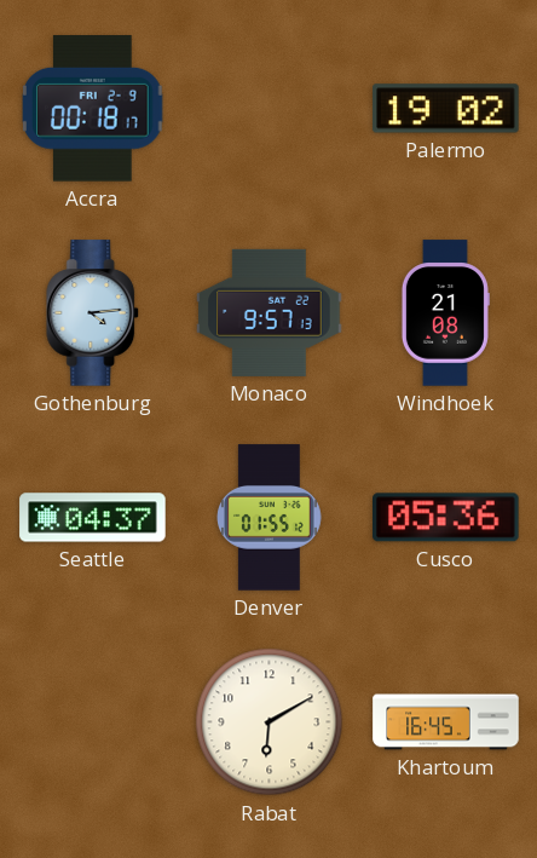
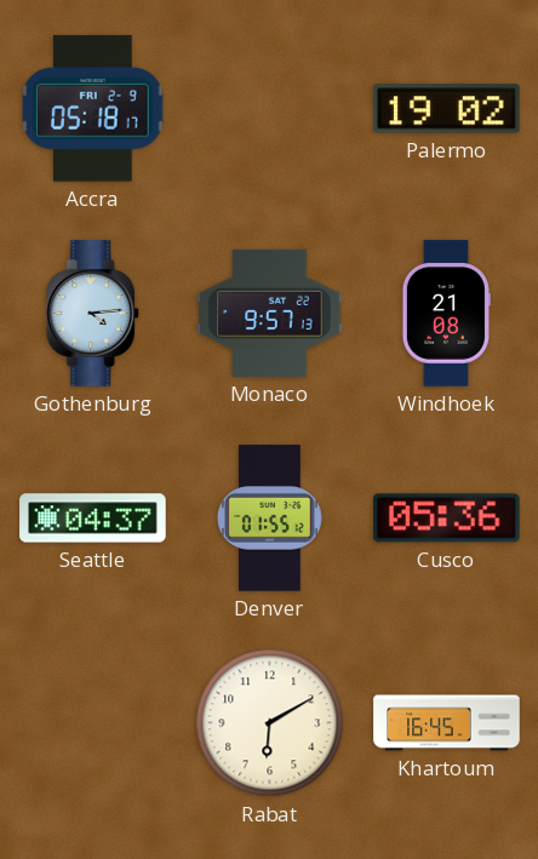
Accra: 00:18 -> 05:18 (93, 109)
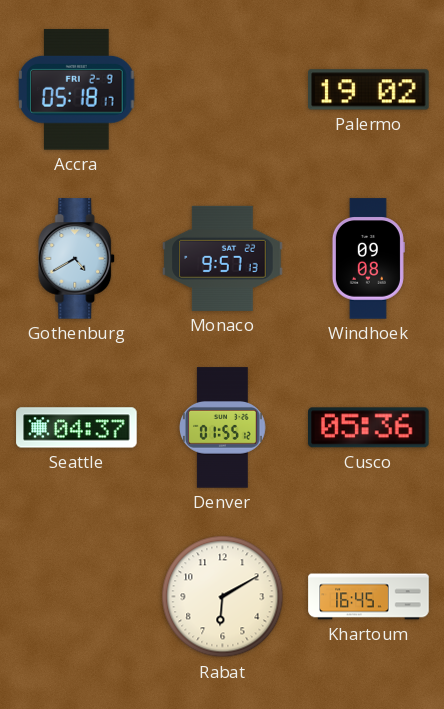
Gothenburg: 4:14 -> 4:40 (77, 259)
Windhoek: 21:08 -> 09:08 (368, 259)
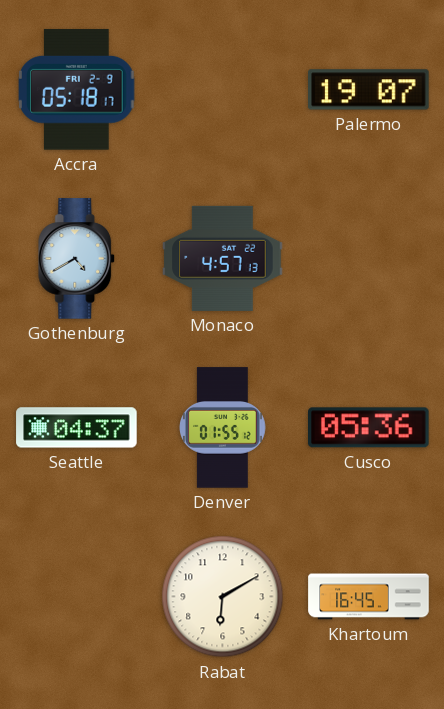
Palermo: 19:02 -> 19:07 (369, 90)
Monaco: 9:57 -> 4:57 (223, 258)
Windhoek: 09:08 -> none (368, 259)
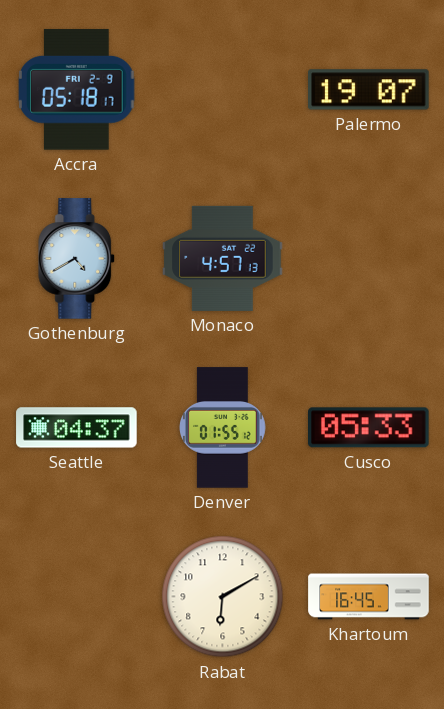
Cusco: 05:36 -> 05:33 (369, 428)
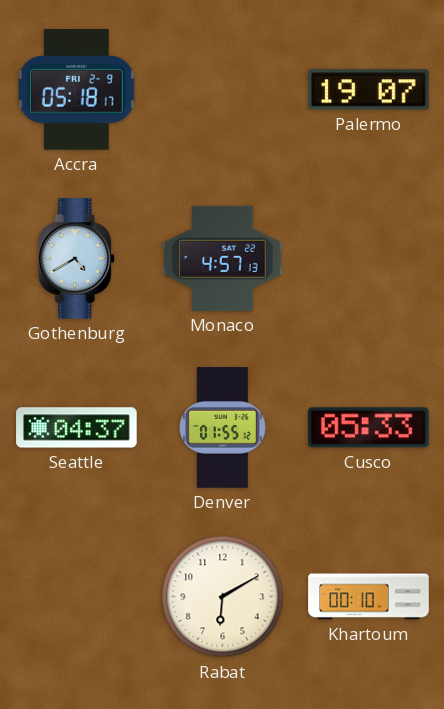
Khartoum: 16:45 -> 00:10 (369, 597)
